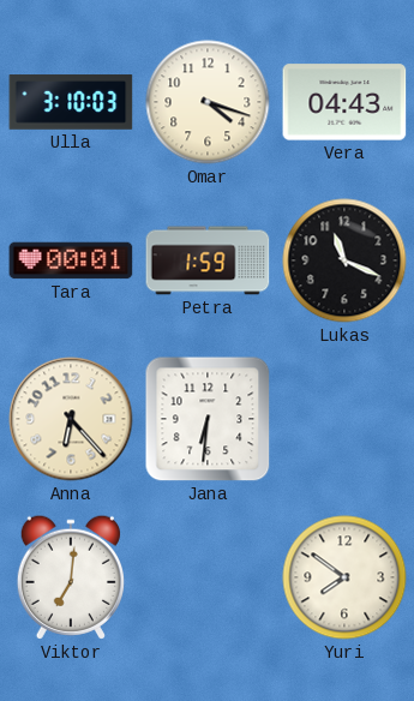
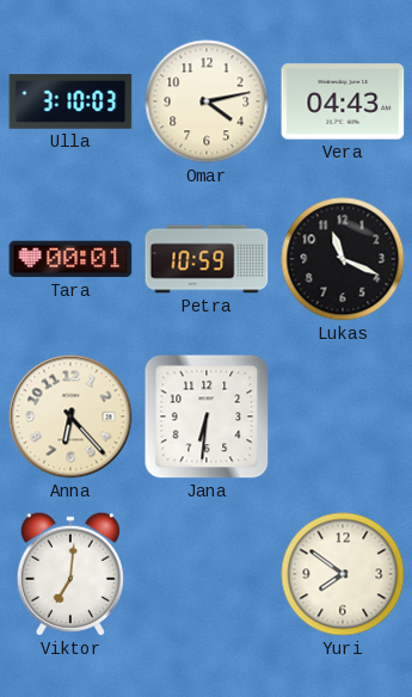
Omar: 4:18 -> 4:13 (207, 101)
Petra: 1:59 -> 10:59 (207, 259)
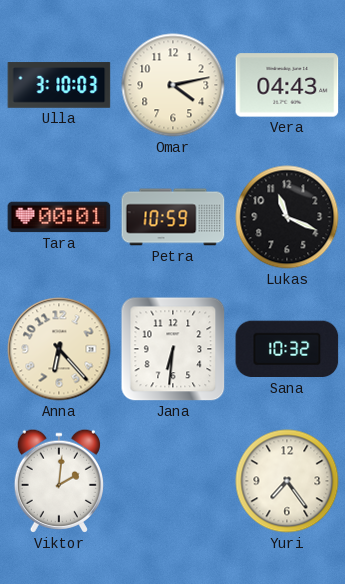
Sana: none -> 10:32 (287, 349)
Viktor: 7:01 -> 2:01 (59, 481)
Yuri: 7:51 -> 7:24 (287, 481)
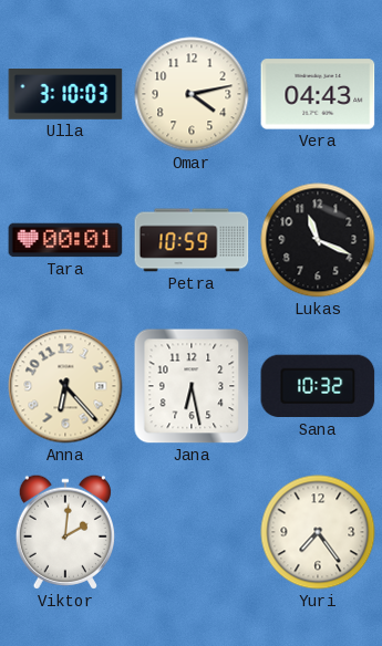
Jana: 6:31 -> 6:28 (192, 386)
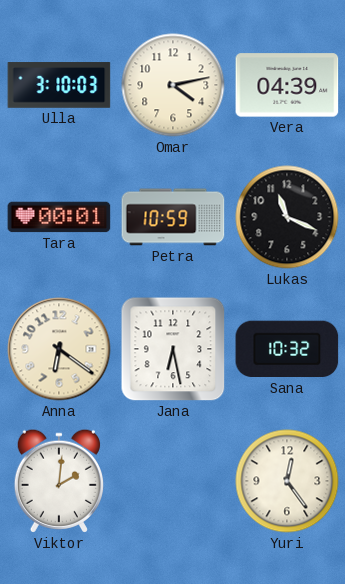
Vera: 04:43 -> 04:39 (287, 85)
Anna: 6:23 -> 6:21 (59, 349)
Yuri: 7:24 -> 12:24 (287, 481)
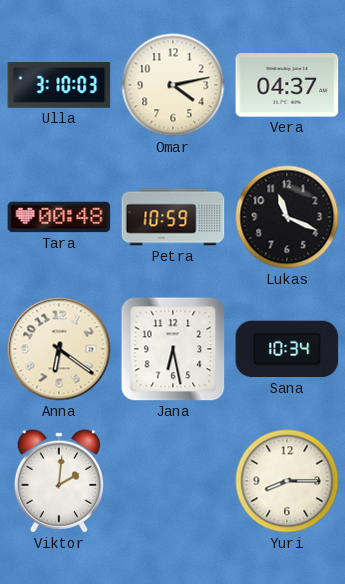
Vera: 04:39 -> 04:37 (287, 85)
Tara: 00:01 -> 00:48 (59, 217)
Sana: 10:32 -> 10:34 (287, 349)
Yuri: 12:24 -> 8:15 (287, 481)
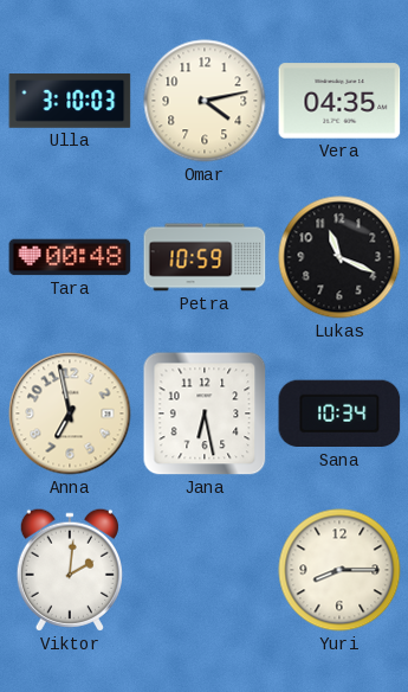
Vera: 04:37 -> 04:35 (339, 101)
Anna: 6:21 -> 6:58 (70, 414)
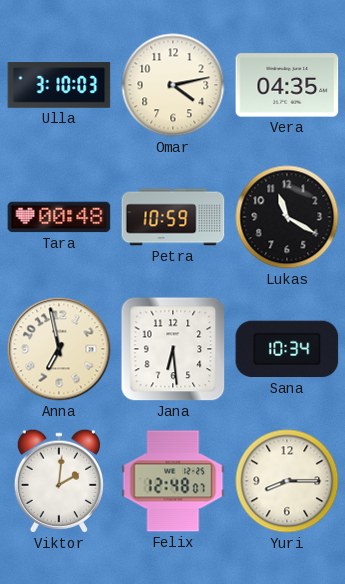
Lukas: 11:19 -> 11:20 (287, 217)
Jana: 6:28 -> 6:29 (173, 349)
Felix: none -> 12:48 (173, 481)
